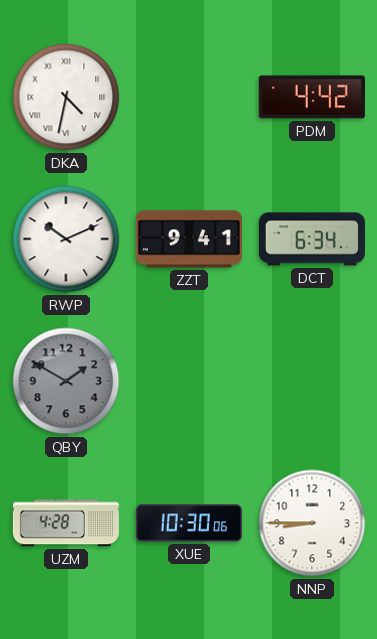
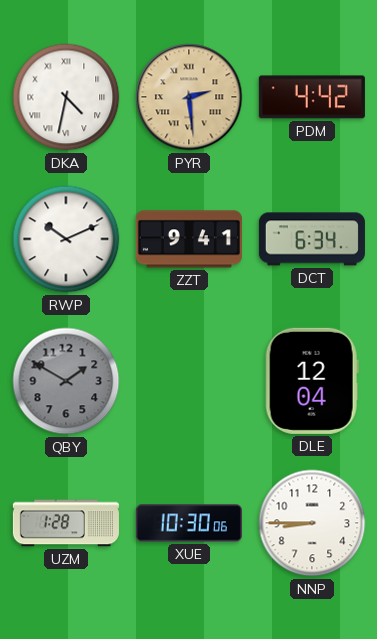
PYR: none -> 2:29 (189, 97)
DLE: none -> 12:04 (312, 381)
UZM: 4:28 -> 1:28 (66, 523)
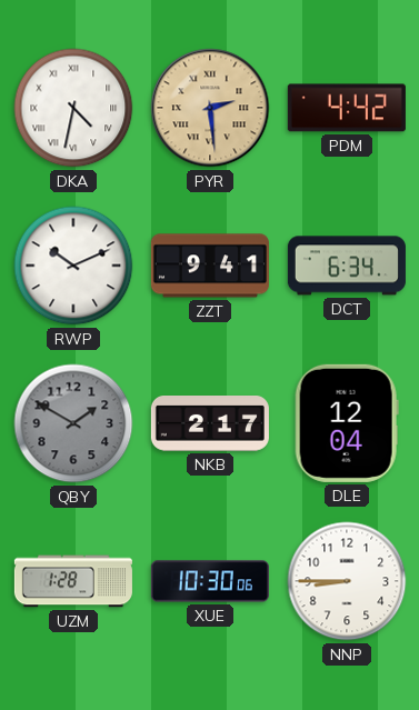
NKB: none -> 2:17 (210, 423)
